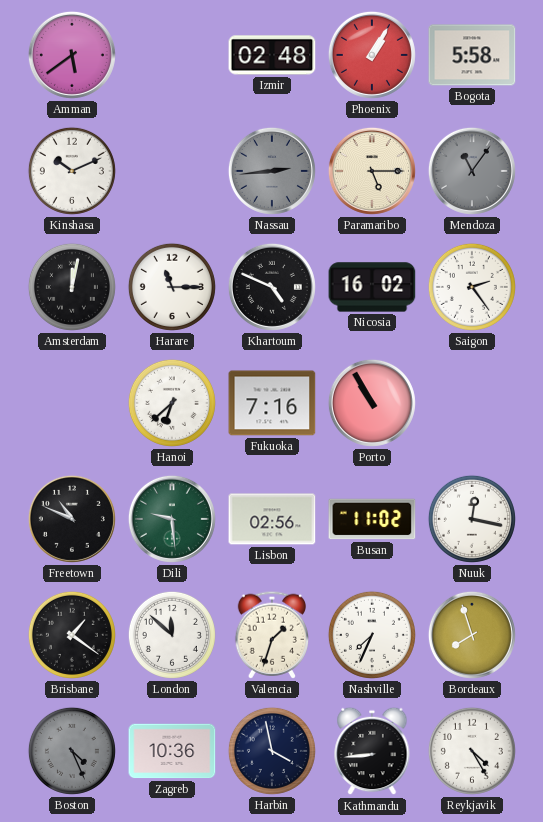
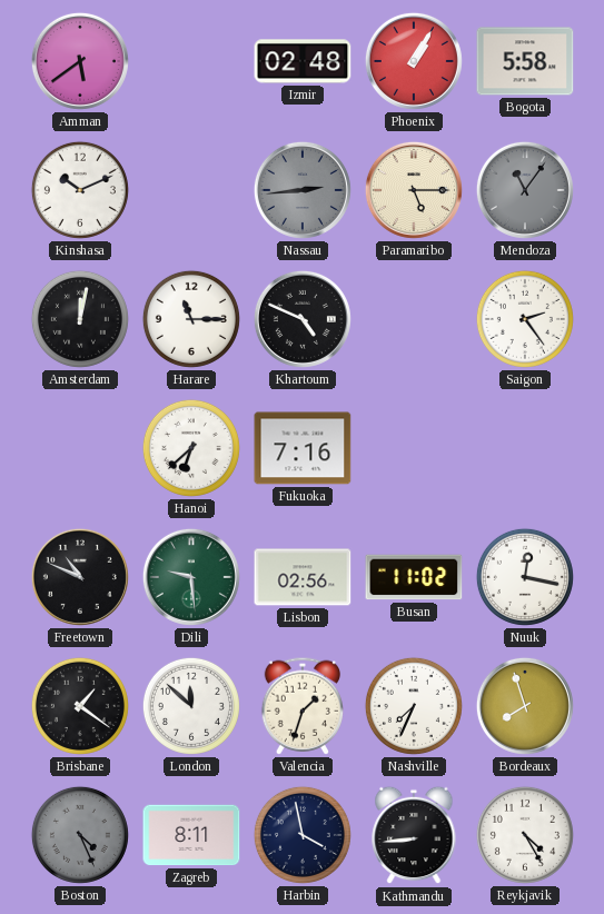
Nicosia: 16:02 -> none (372, 287)
Porto: 10:55 -> none (372, 403)
Zagreb: 10:36 -> 8:11 (191, 835)
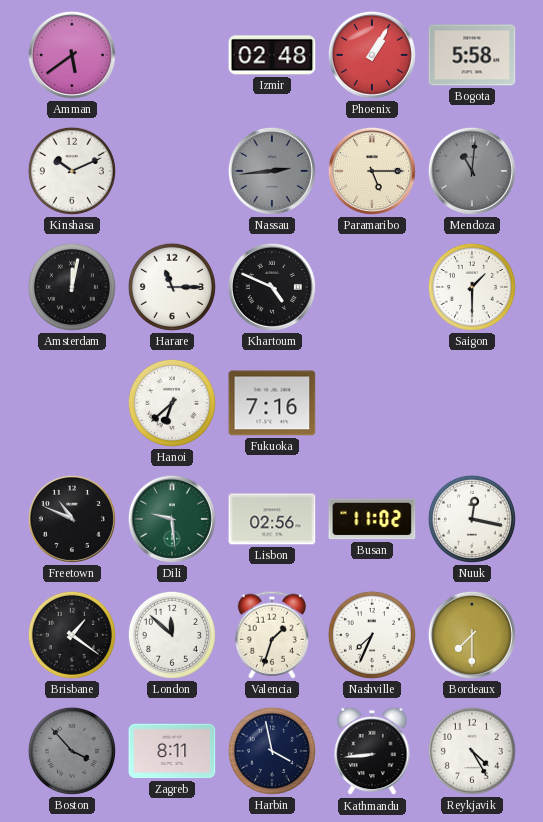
Mendoza: 11:06 -> 11:01 (472, 171)
Saigon: 2:24 -> 1:30 (472, 287)
Bordeaux: 7:57 -> 7:30 (472, 635)
Boston: 4:26 -> 3:53 (72, 751)
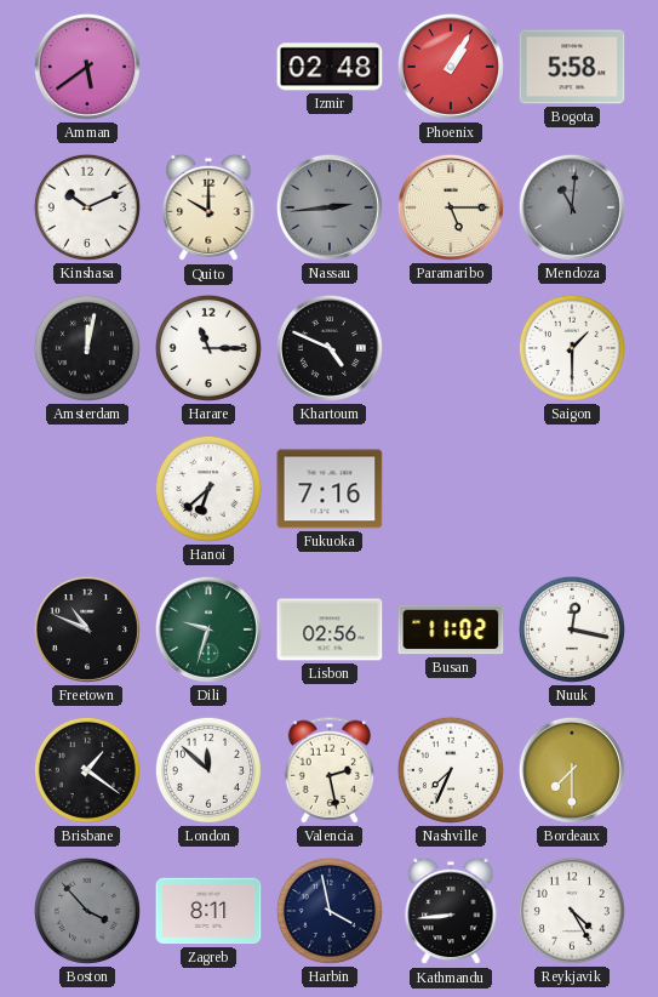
Quito: none -> 10:00 (208, 207)
Dili: 9:29 -> 9:33 (208, 629)
Valencia: 1:33 -> 2:28 (330, 770)
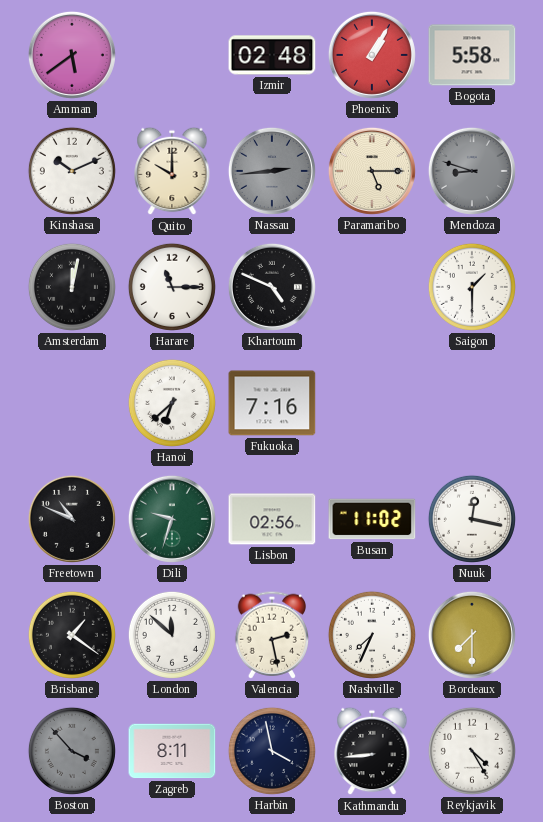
Mendoza: 11:01 -> 8:48 (472, 171)
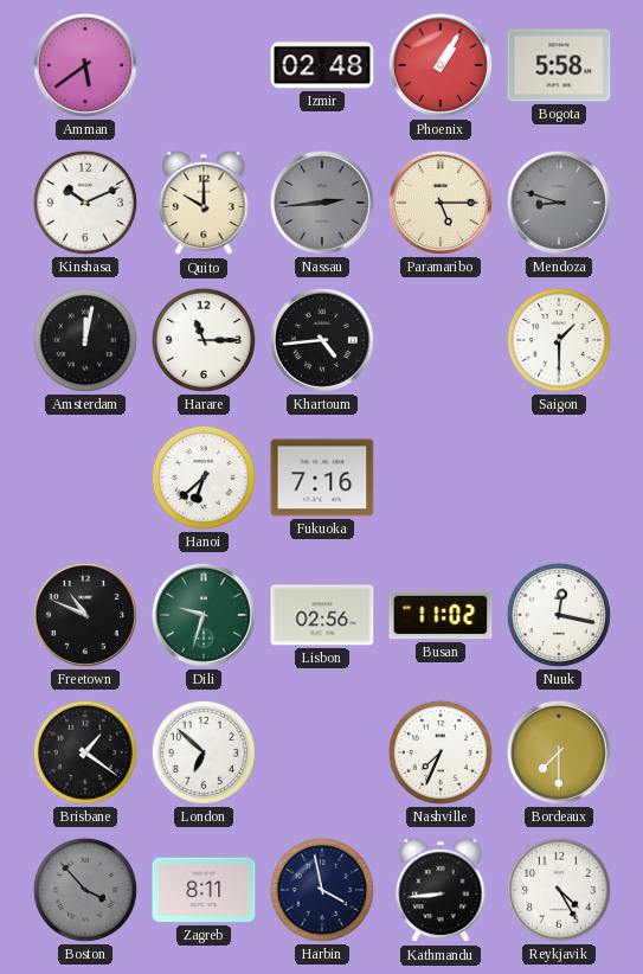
Khartoum: 4:49 -> 4:44 (322, 340)
London: 11:52 -> 6:52 (204, 752)
Valencia: 2:28 -> none (272, 635)
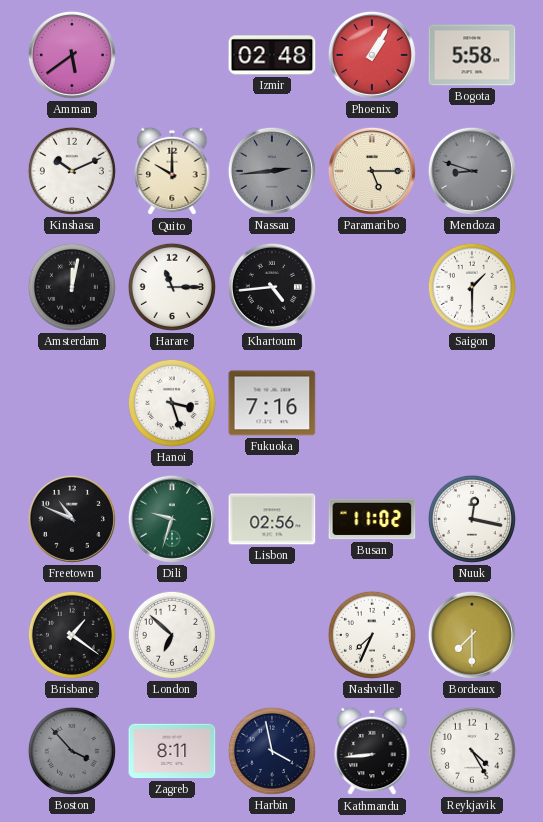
Hanoi: 6:38 -> 3:27 (172, 403)
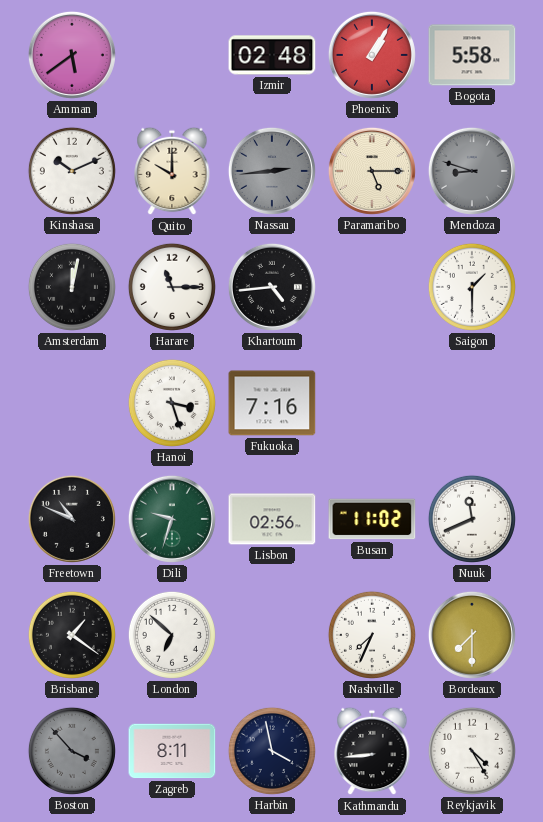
Nuuk: 12:17 -> 11:41 (472, 519)
